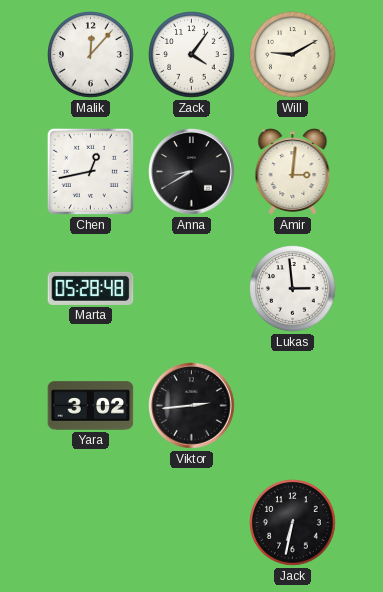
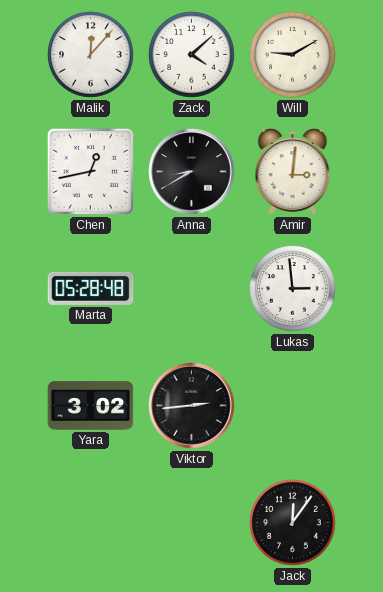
Zack: 4:06 -> 4:08 (192, 55)
Jack: 6:32 -> 12:06 (293, 523)
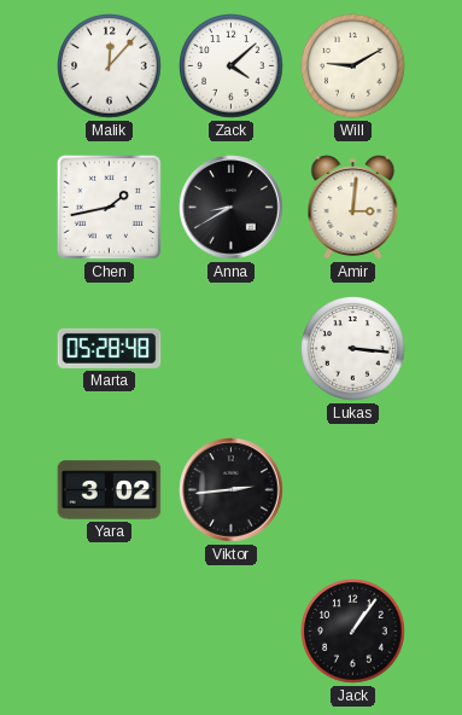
Chen: 12:43 -> 1:43 (109, 207)
Lukas: 2:59 -> 3:16 (353, 349)
Jack: 12:06 -> 1:06 (353, 632)
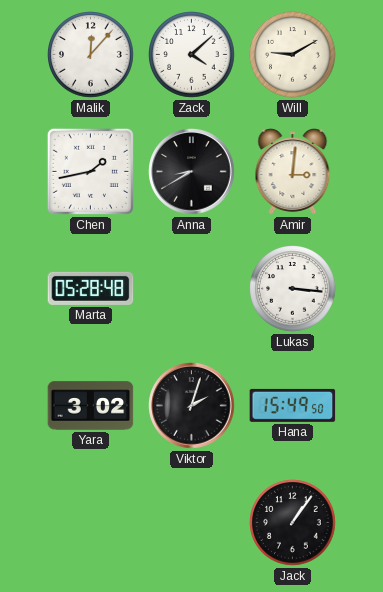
Viktor: 2:44 -> 2:03 (192, 406)
Hana: none -> 15:49 (293, 405)
